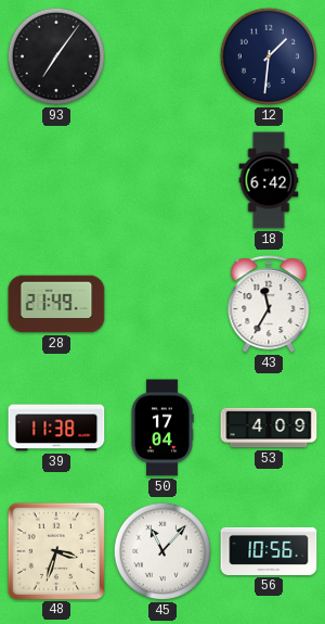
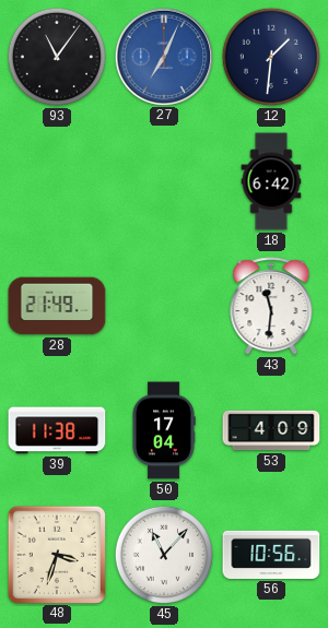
93: 7:06 -> 11:06 (57, 57)
27: none -> 7:04 (163, 56)
43: 11:35 -> 11:31 (271, 307)
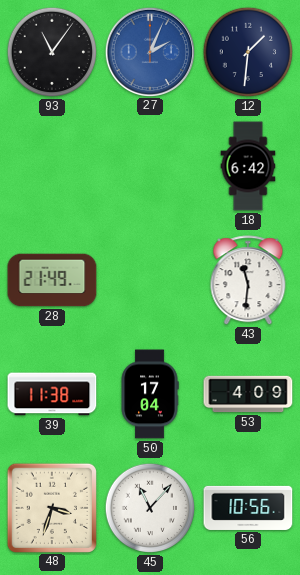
27: 7:04 -> 2:04 (149, 51)
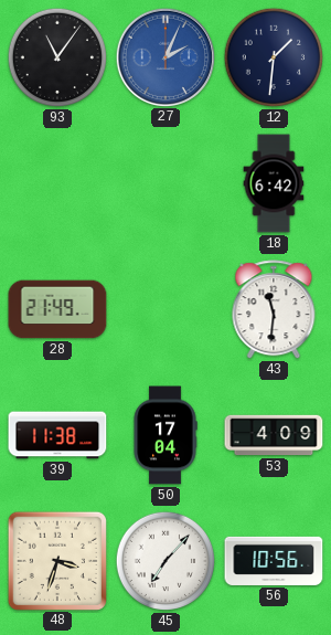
45: 11:07 -> 7:07 (165, 561)
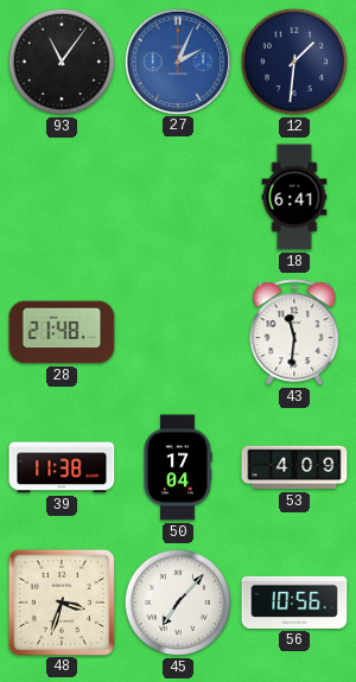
18: 6:42 -> 6:41 (294, 197)
28: 21:49 -> 21:48 (62, 332)
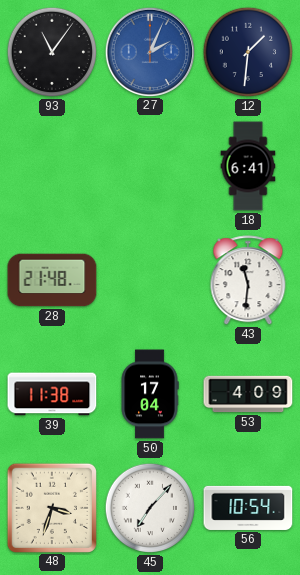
56: 10:56 -> 10:54 (248, 508)
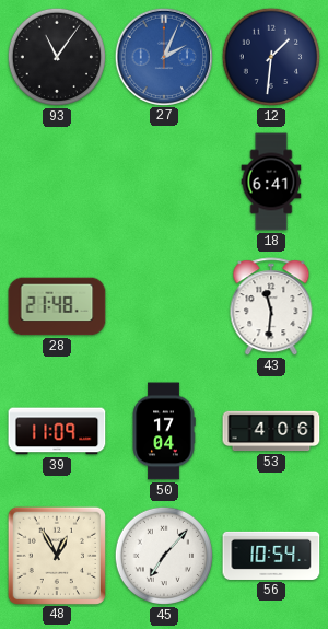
39: 11:38 -> 11:09 (57, 431)
53: 4:09 -> 4:06 (271, 431)
48: 3:33 -> 12:55 (56, 555)
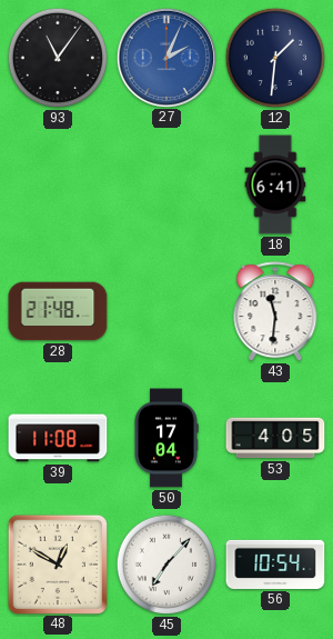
39: 11:09 -> 11:08 (58, 438)
53: 4:06 -> 4:05 (275, 438)
48: 12:55 -> 12:50 (57, 563)
